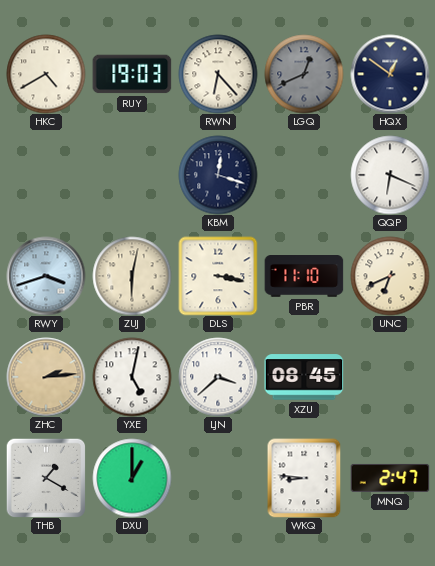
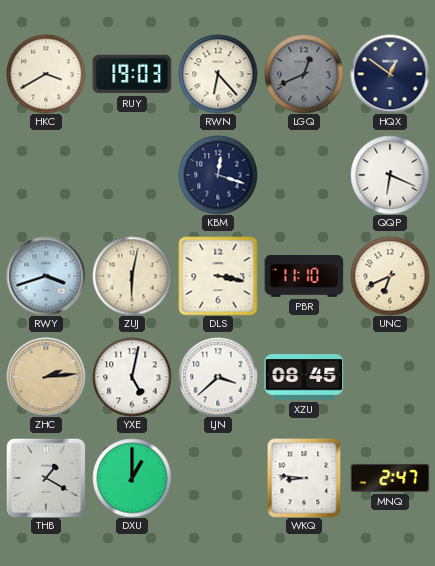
HKC: 4:40 -> 3:40 (46, 74)
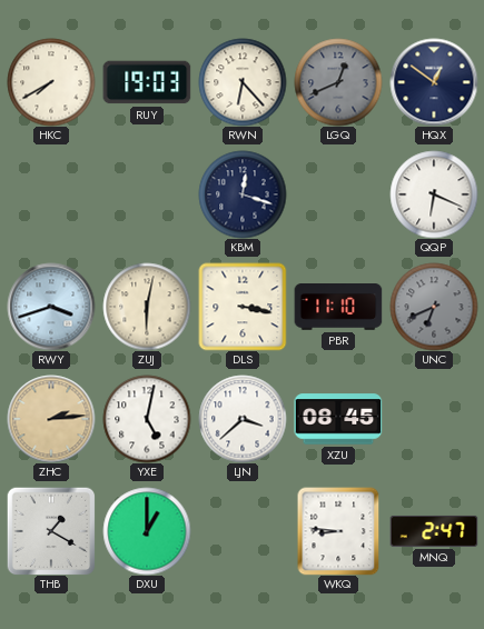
HKC: 3:40 -> 7:40 (51, 82)
UNC dial: cream -> grey (434, 307)
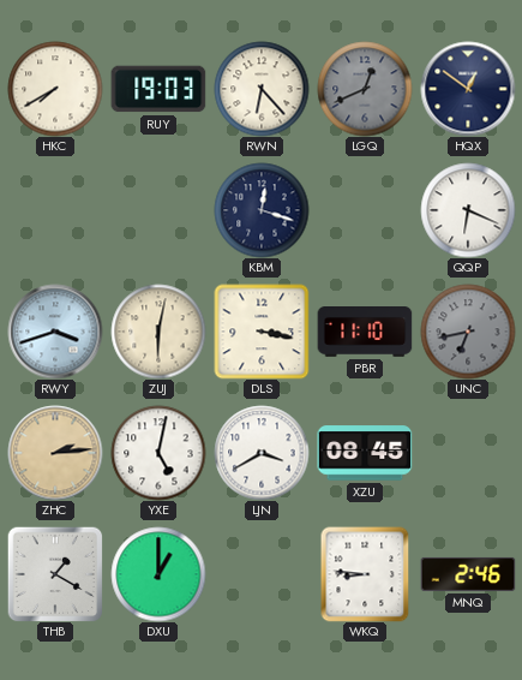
UNC: 6:41 -> 6:43 (468, 332)
LJN: 3:38 -> 3:40 (262, 453)
MNQ: 2:47 -> 2:46 (468, 574)
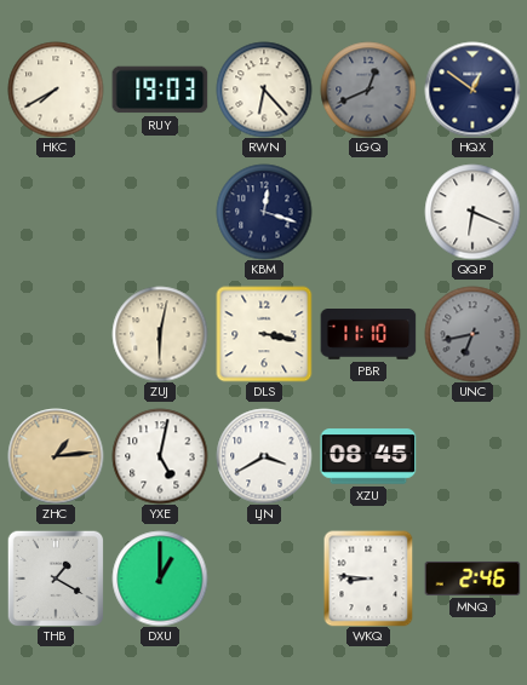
RWY: 3:42 -> none (55, 332)
ZHC: 2:14 -> 1:14 (56, 456)
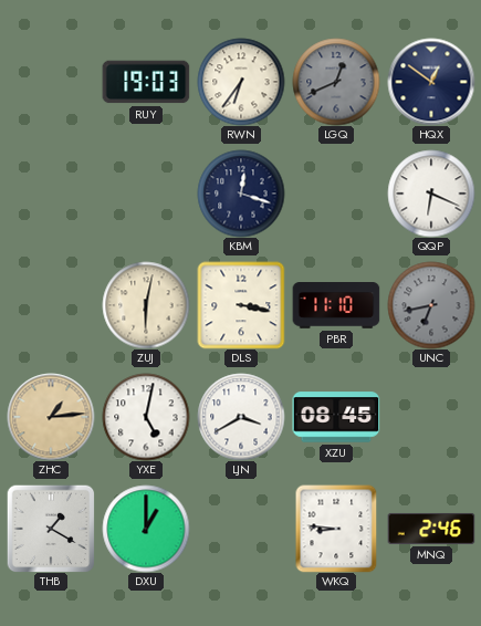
HKC: 7:40 -> none (56, 90)
RWN: 6:23 -> 6:36 (241, 82)
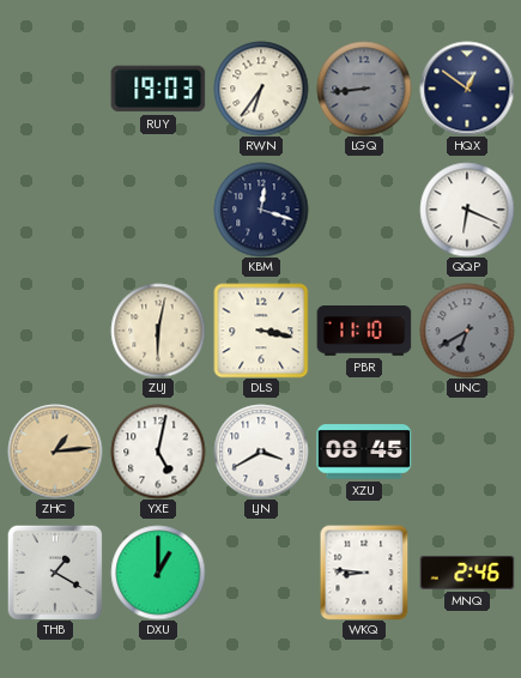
LGQ: 12:41 -> 8:44 (364, 89)
UNC: 6:43 -> 6:40 (467, 331)
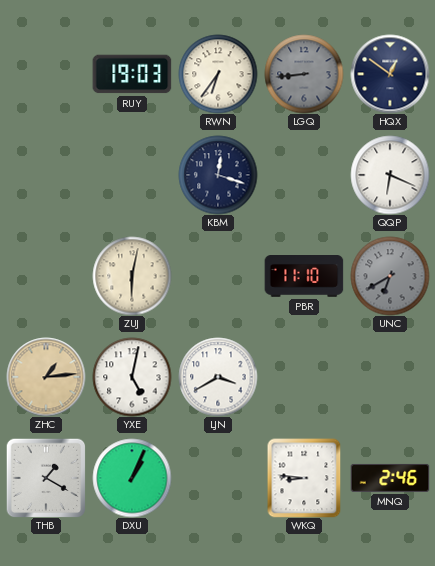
DLS: 3:17 -> none (261, 331)
XZU: 08:45 -> none (364, 452)
DXU: 1:00 -> 1:04 (132, 478)
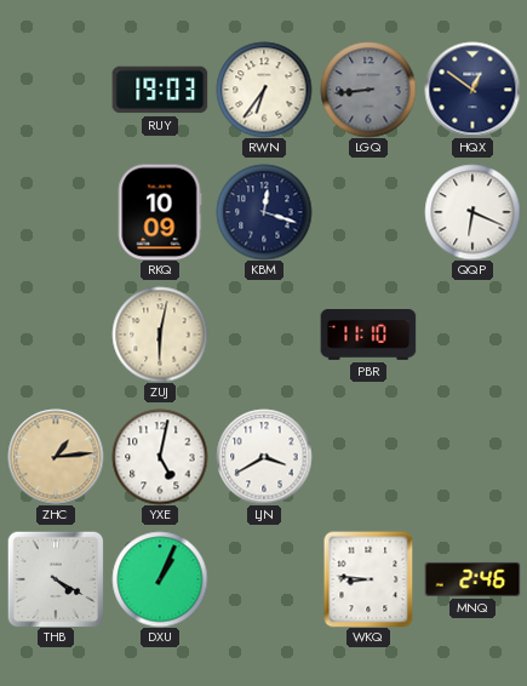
RKQ: none -> 10:09 (160, 212)
UNC: 6:40 -> none (390, 276)
THB: 1:20 -> 4:20 (56, 579)
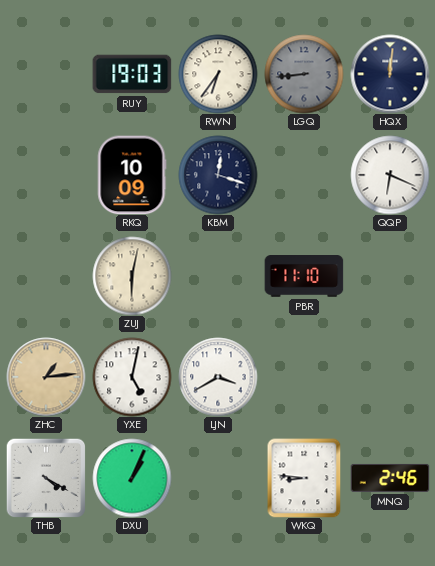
HQX: 12:51 -> 12:01 (390, 74)
